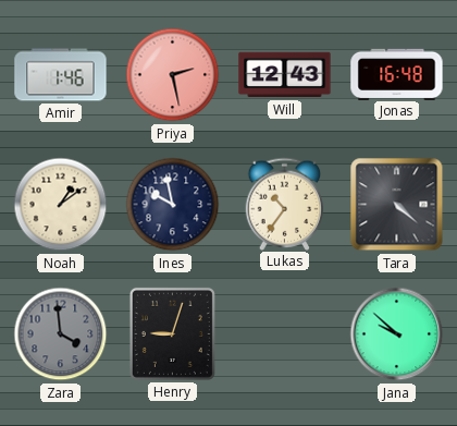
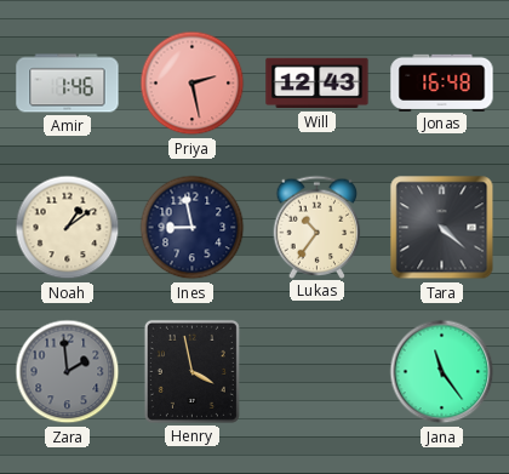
Ines: 9:58 -> 8:58 (193, 228)
Zara: 3:59 -> 1:59 (68, 372)
Henry: 9:03 -> 3:58 (191, 371)
Jana: 9:52 -> 11:24 (442, 372)
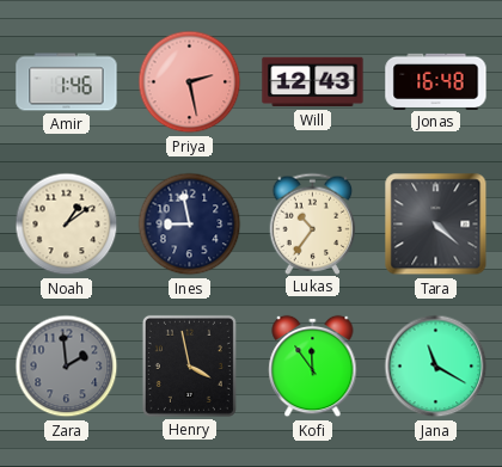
Kofi: none -> 11:54 (313, 367)
Jana: 11:24 -> 11:20 (436, 367)
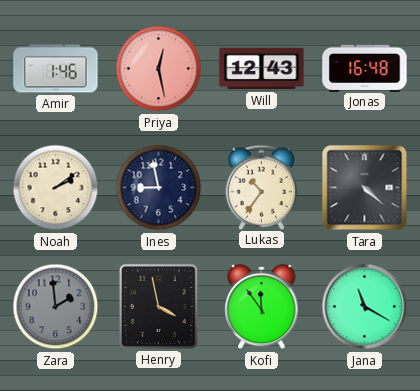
Priya: 2:28 -> 12:28 (159, 69)
Noah: 1:09 -> 2:09 (56, 188)
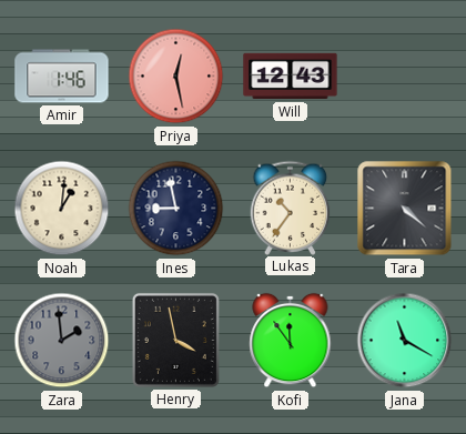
Jonas: 16:48 -> none (365, 68)
Noah: 2:09 -> 1:01 (62, 209)
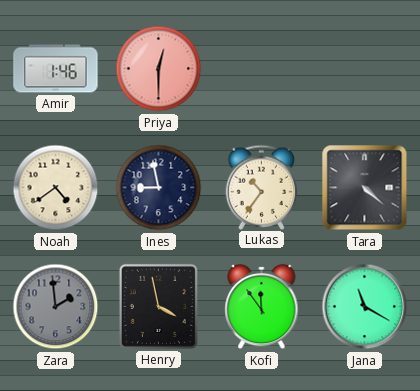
Priya: 12:28 -> 12:30 (159, 69)
Will: 12:43 -> none (291, 77)
Noah: 1:01 -> 4:39 (56, 188)
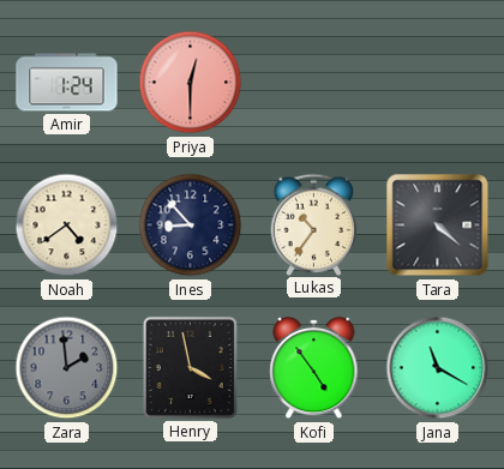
Amir: 1:46 -> 1:24 (67, 83)
Ines: 8:58 -> 8:53 (191, 226)
Kofi: 11:54 -> 4:54 (314, 368)
